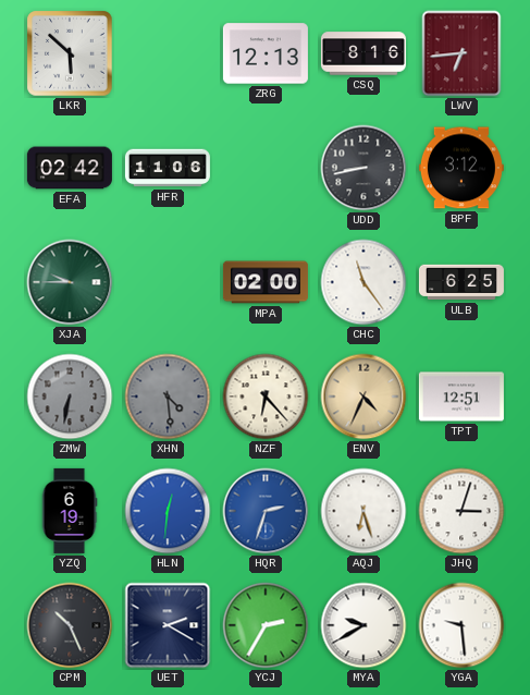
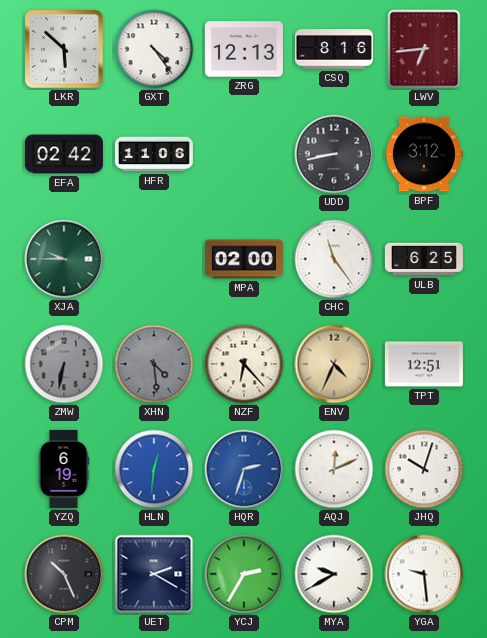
GXT: none -> 4:24 (154, 49)
AQJ: 6:27 -> 12:11 (334, 469)
JHQ: 3:03 -> 10:03 (424, 469)
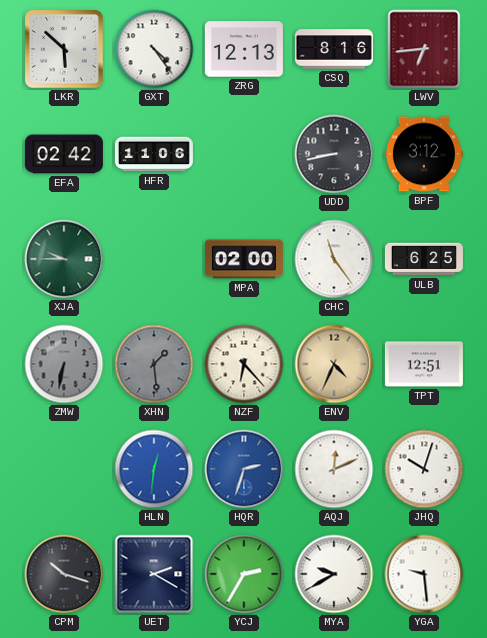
XHN: 4:29 -> 1:29 (154, 364)
YZQ: 6:19 -> none (64, 469)
CPM: 10:26 -> 10:18 (64, 574)
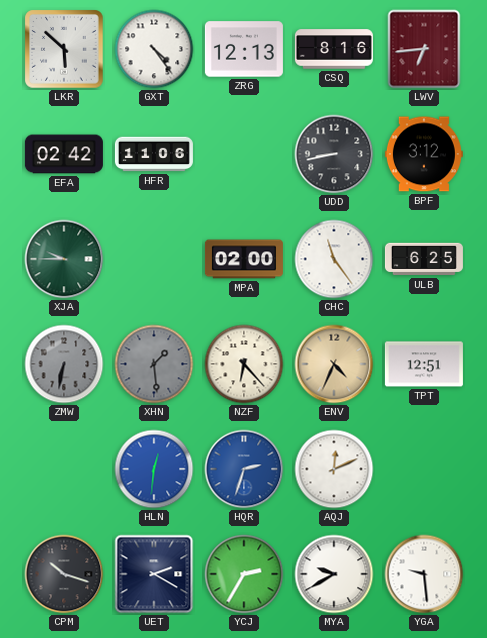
JHQ: 10:03 -> none (424, 469)
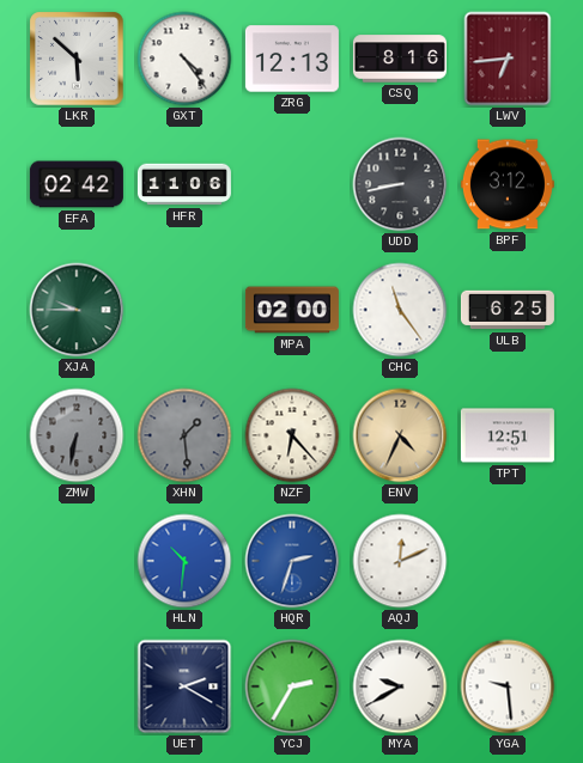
HLN: 12:31 -> 10:31 (184, 561)
CPM: 10:18 -> none (64, 574)
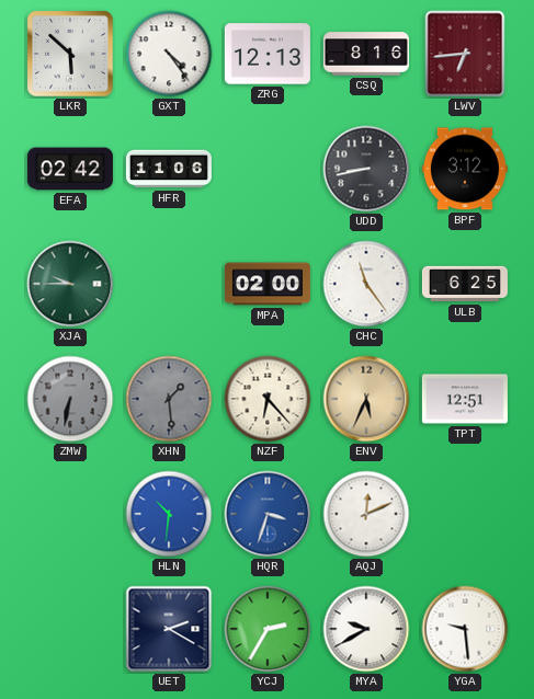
ENV: 4:34 -> 5:34 (366, 399)
HQR: 2:33 -> 3:33 (268, 514)
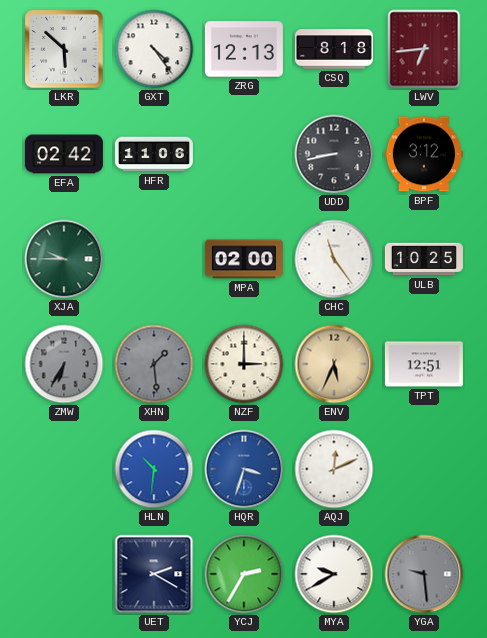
CSQ: 8:16 -> 8:18 (334, 49)
ULB: 6:25 -> 10:25 (424, 259)
ZMW: 6:32 -> 6:35 (64, 364)
NZF: 6:23 -> 3:00 (244, 364)
YGA dial: white -> grey (424, 574)
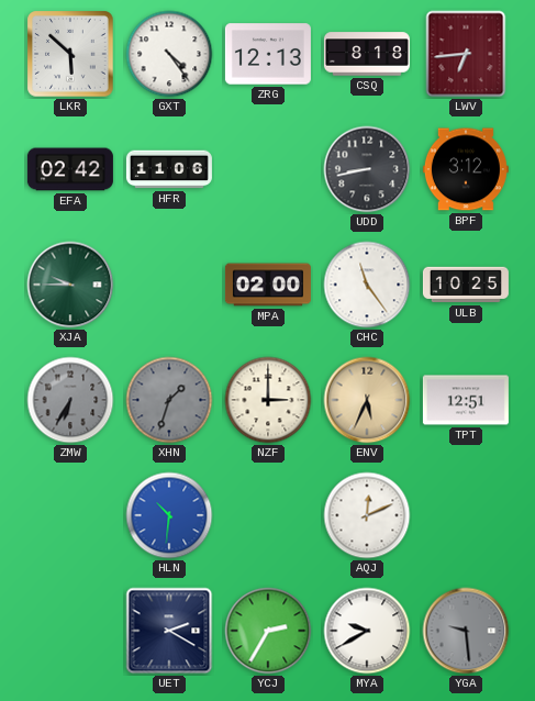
XHN: 1:29 -> 1:33 (169, 400)
HQR: 3:33 -> none (244, 469)
